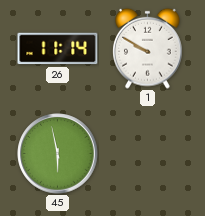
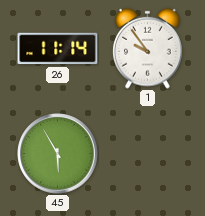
1: 9:50 -> 9:54 (148, 48)
45: 5:58 -> 5:55 (58, 154)
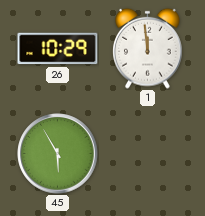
26: 11:14 -> 10:29 (58, 49)
1: 9:54 -> 11:59 (148, 48)
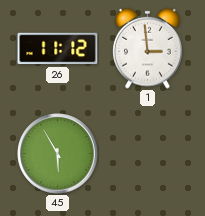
26: 10:29 -> 11:12 (58, 49)
1: 11:59 -> 2:59 (148, 48)
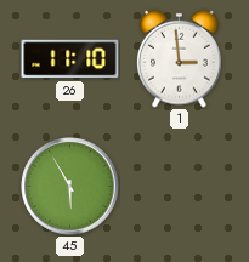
26: 11:12 -> 11:10 (70, 59)
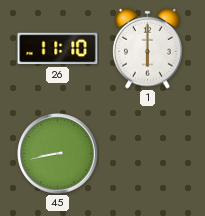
1: 2:59 -> 6:00 (148, 48)
45: 5:55 -> 8:43 (58, 154)
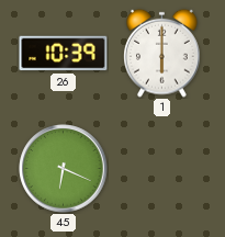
26: 11:10 -> 10:39 (64, 54)
45: 8:43 -> 6:19 (64, 169)
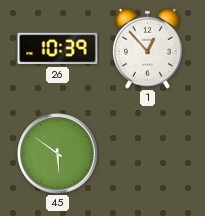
1: 6:00 -> 12:53 (148, 48)
45: 6:19 -> 5:51 (58, 154)
